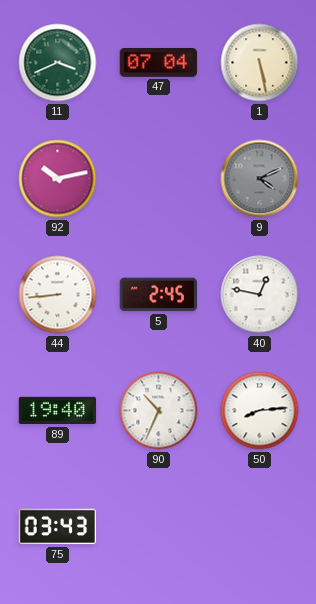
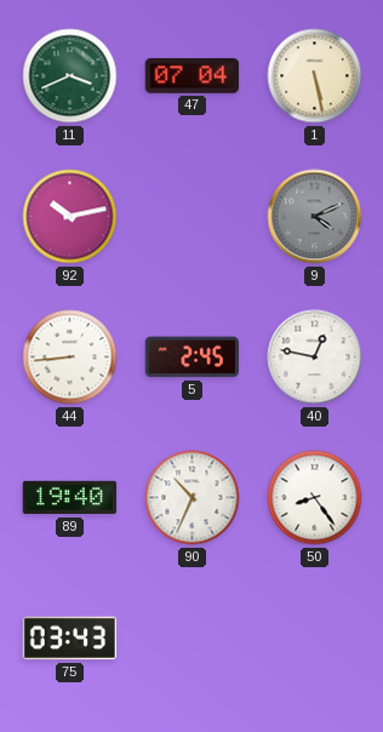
50: 8:14 -> 8:24 (315, 498)
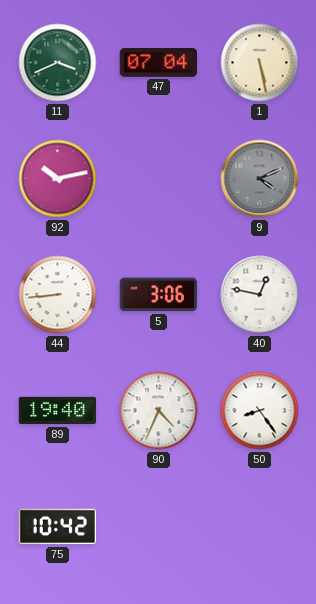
5: 2:45 -> 3:06 (158, 295)
90: 10:34 -> 4:34 (159, 411)
75: 03:43 -> 10:42 (58, 527)
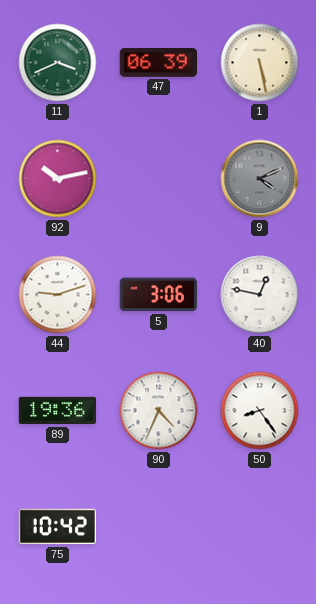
47: 07:04 -> 06:39 (159, 63)
44: 8:44 -> 9:12 (58, 295)
89: 19:40 -> 19:36 (58, 411)
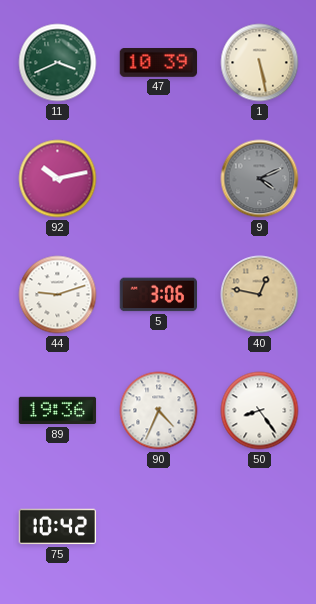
47: 06:39 -> 10:39 (159, 63)
40 dial: white -> champagne (260, 295)
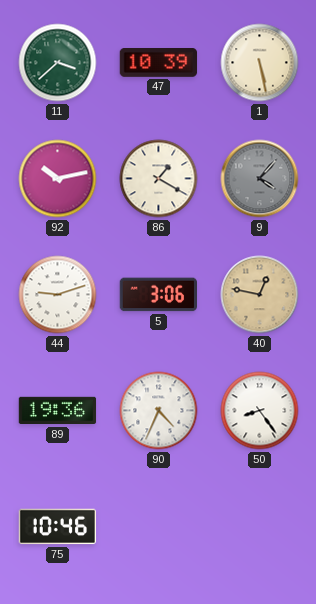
11: 3:41 -> 3:38 (58, 63)
86: none -> 1:20 (159, 179)
9: 4:11 -> 4:07 (260, 179)
75: 10:42 -> 10:46 (58, 527)
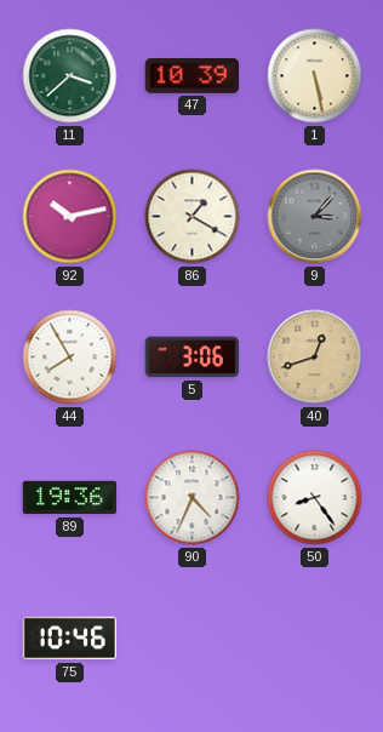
9: 4:07 -> 3:07 (315, 217)
44: 9:12 -> 7:55 (70, 358)
40: 12:47 -> 12:42 (315, 358)
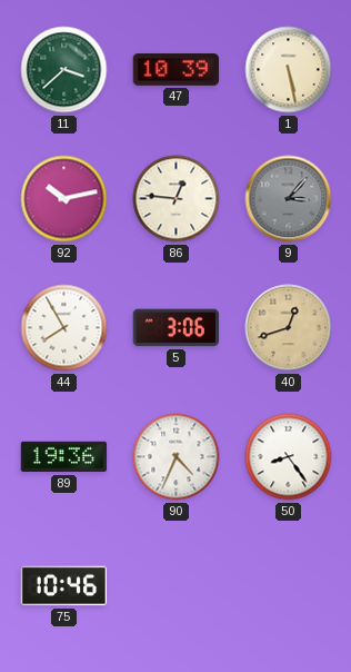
86: 1:20 -> 12:46 (177, 199)
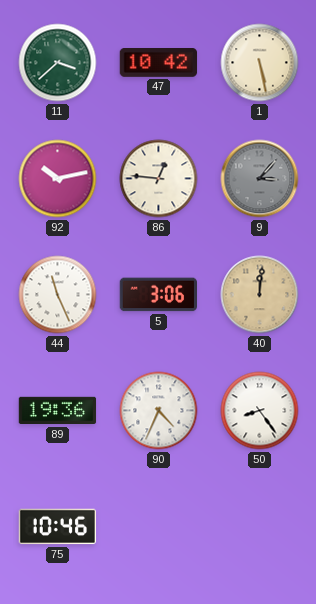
47: 10:39 -> 10:42 (159, 63)
44: 7:55 -> 11:26 (58, 295)
40: 12:42 -> 12:01 (260, 295)
